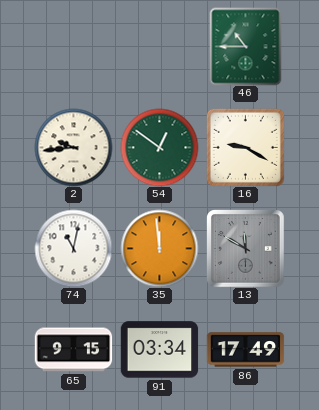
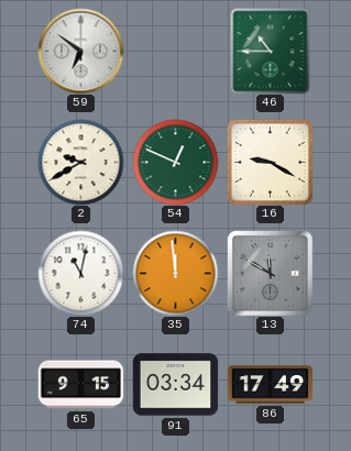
59: none -> 6:51 (80, 51)
2: 9:44 -> 9:40 (80, 162)
54: 12:51 -> 12:49 (175, 162)
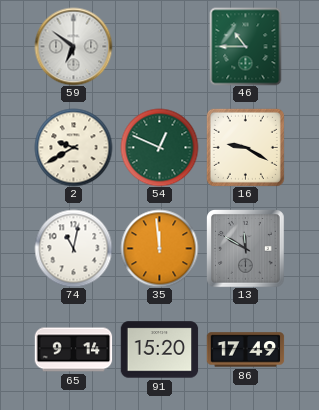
65: 9:15 -> 9:14 (73, 350)
91: 03:34 -> 15:20 (159, 350)
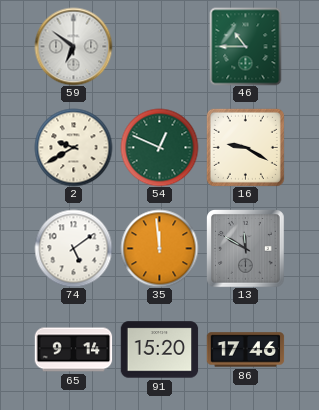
74: 11:02 -> 5:09 (73, 248)
86: 17:49 -> 17:46 (245, 350)
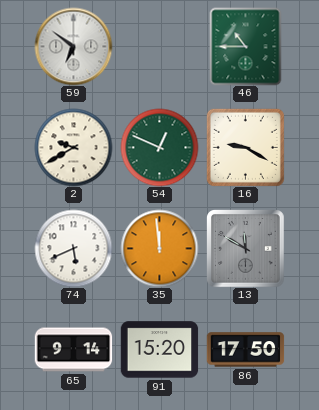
74: 5:09 -> 5:41 (73, 248)
86: 17:46 -> 17:50 (245, 350)
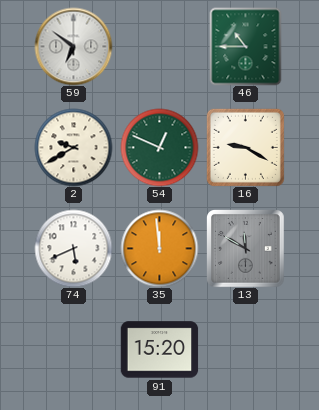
65: 9:14 -> none (73, 350)
86: 17:50 -> none (245, 350)
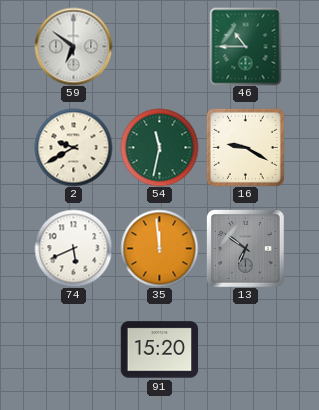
54: 12:49 -> 11:32 (159, 147)
13: 11:50 -> 6:51 (245, 248)
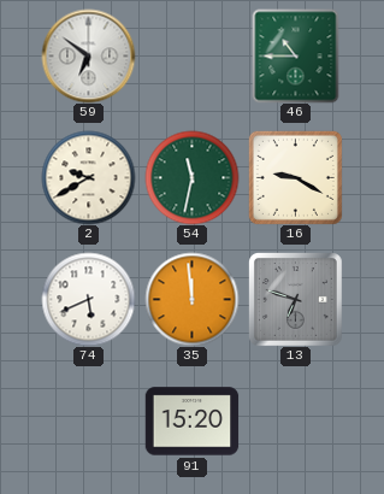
13: 6:51 -> 6:48 (295, 299)
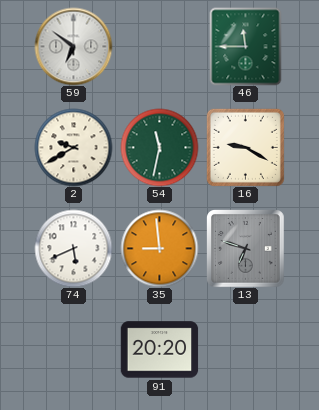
46: 10:45 -> 11:45 (246, 46)
35: 11:59 -> 8:59 (159, 248)
91: 15:20 -> 20:20 (159, 350)
